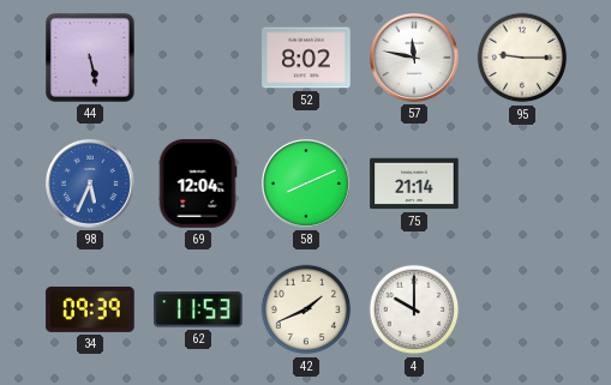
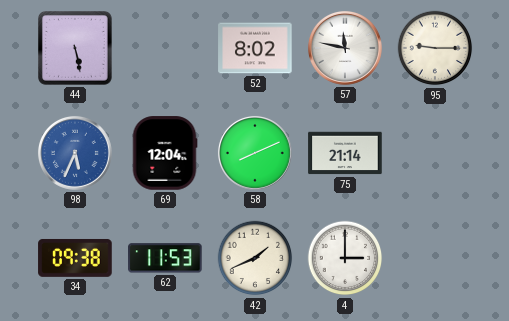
34: 09:39 -> 09:38 (75, 258)
4: 10:00 -> 3:00 (345, 258)
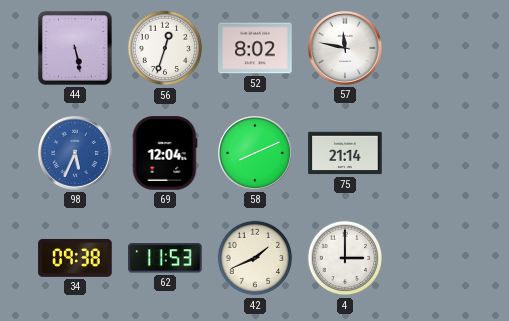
56: none -> 12:33 (165, 48)
95: 9:15 -> none (435, 48)
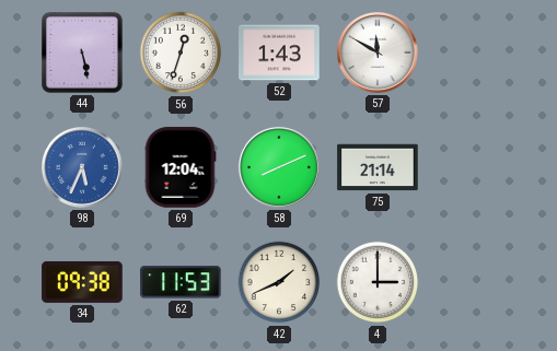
52: 8:02 -> 1:43 (279, 52)
57: 11:47 -> 11:50 (378, 52)
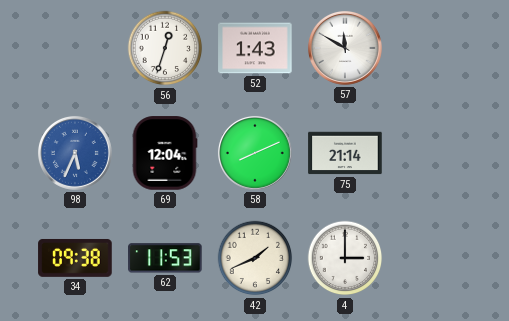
44: 5:28 -> none (83, 54)
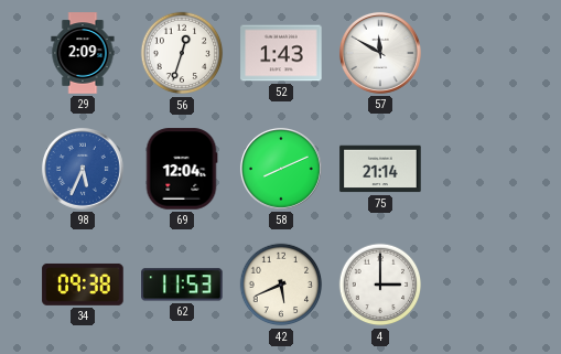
29: none -> 2:09 (83, 53)
42: 1:41 -> 5:41 (281, 285)
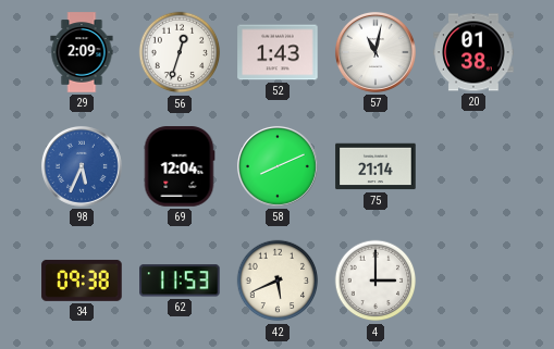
57: 11:50 -> 11:02 (376, 52)
20: none -> 01:38 (473, 52)
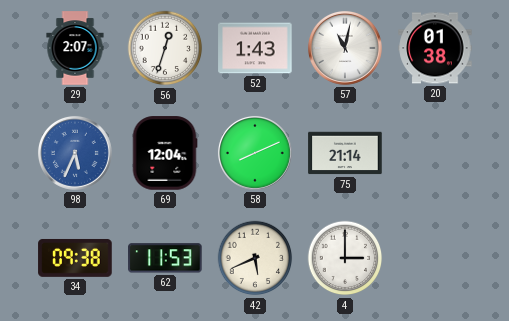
29: 2:09 -> 2:07 (75, 48)
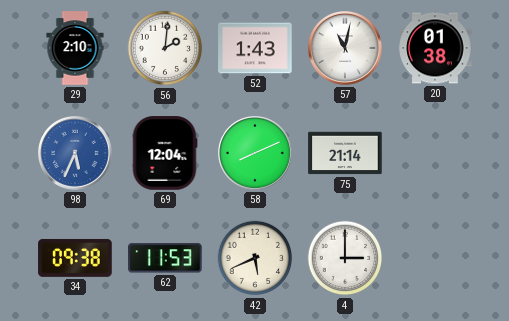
29: 2:07 -> 2:10 (75, 48)
56: 12:33 -> 2:01 (165, 48)
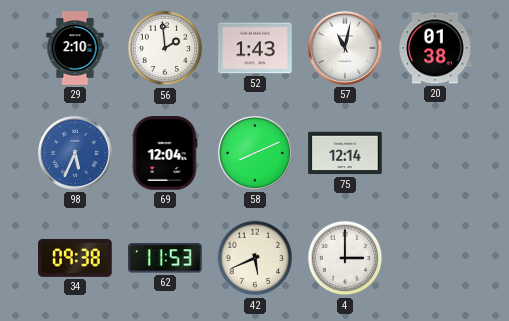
56: 2:01 -> 1:59 (165, 48)
75: 21:14 -> 12:14 (345, 153)
